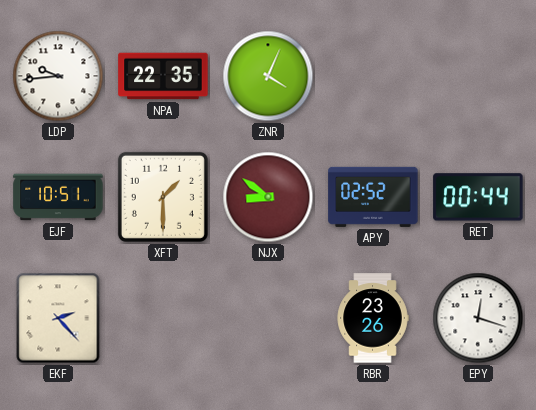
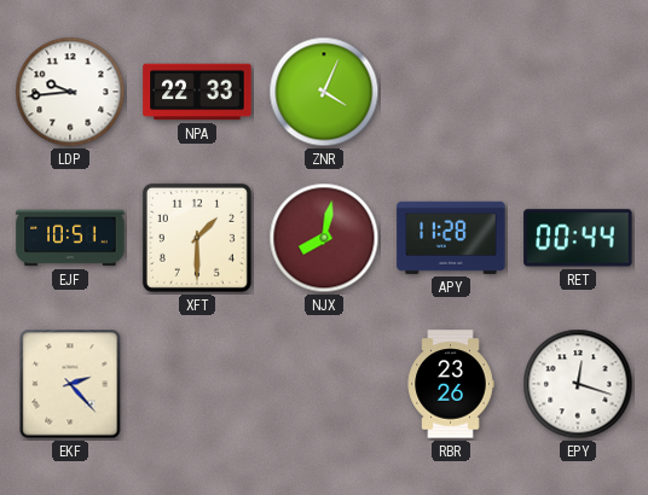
NPA: 22:35 -> 22:33 (197, 92)
NJX: 8:51 -> 8:02 (324, 238)
APY: 02:52 -> 11:28 (451, 238)
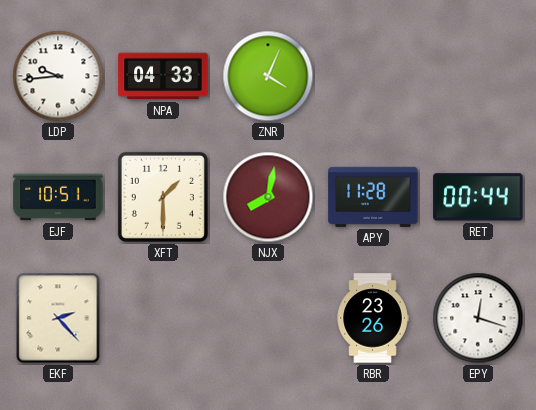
NPA: 22:33 -> 04:33 (163, 76)
